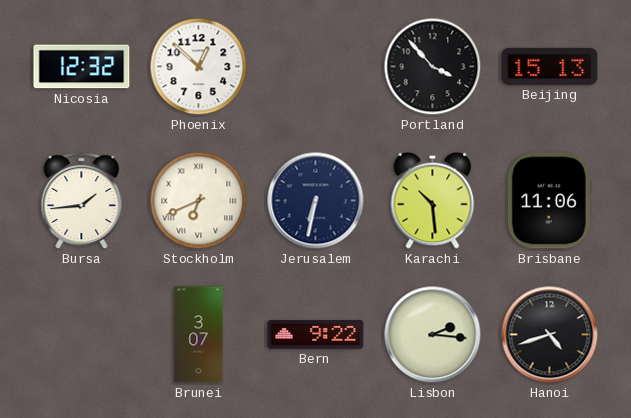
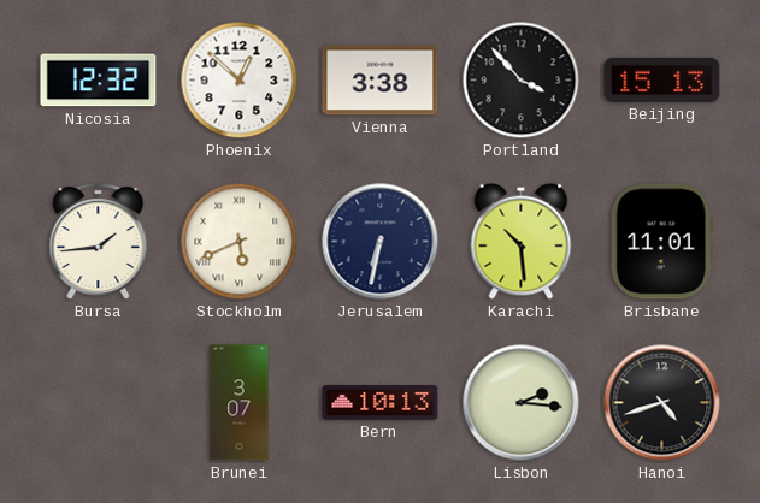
Vienna: none -> 3:38 (381, 81)
Stockholm: 6:41 -> 5:41 (240, 242)
Brisbane: 11:06 -> 11:01 (661, 242)
Bern: 9:22 -> 10:13 (381, 403)
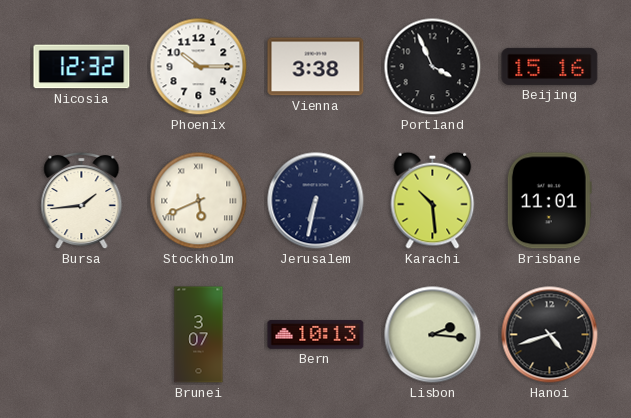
Phoenix: 12:52 -> 10:15 (199, 67)
Portland: 3:53 -> 3:56 (433, 67)
Beijing: 15:13 -> 15:16 (550, 66)
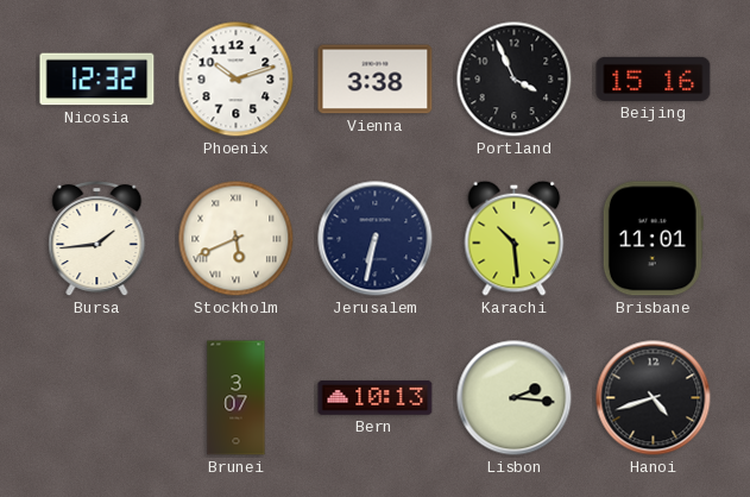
Phoenix: 10:15 -> 10:12 (237, 80)
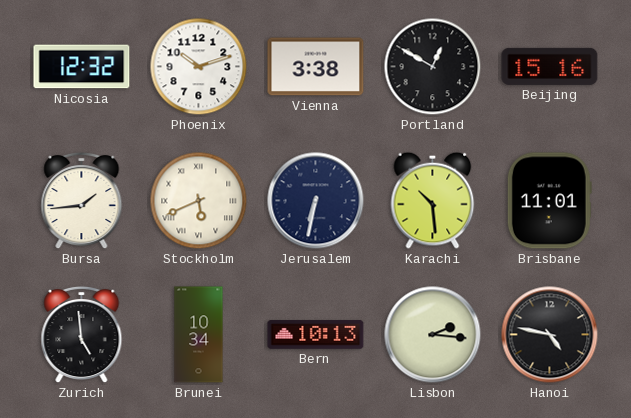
Portland: 3:56 -> 12:50 (433, 67)
Zurich: none -> 4:59 (82, 335)
Brunei: 3:07 -> 10:34 (199, 335)
Hanoi: 4:42 -> 4:47 (550, 335)
